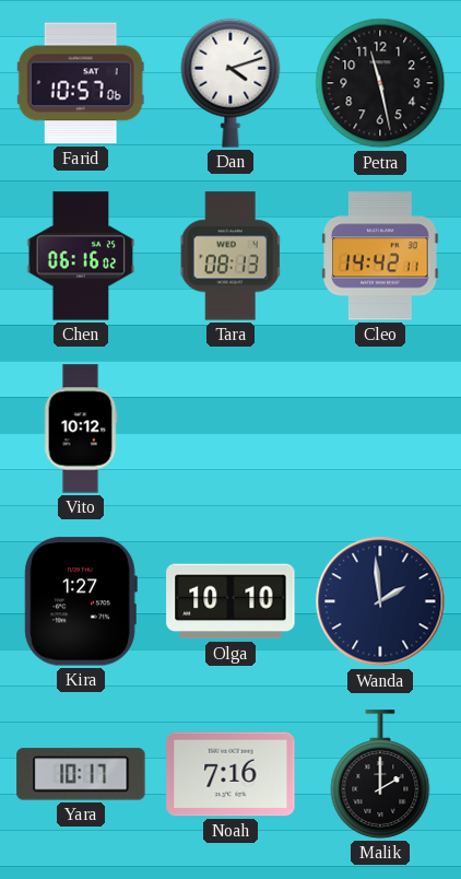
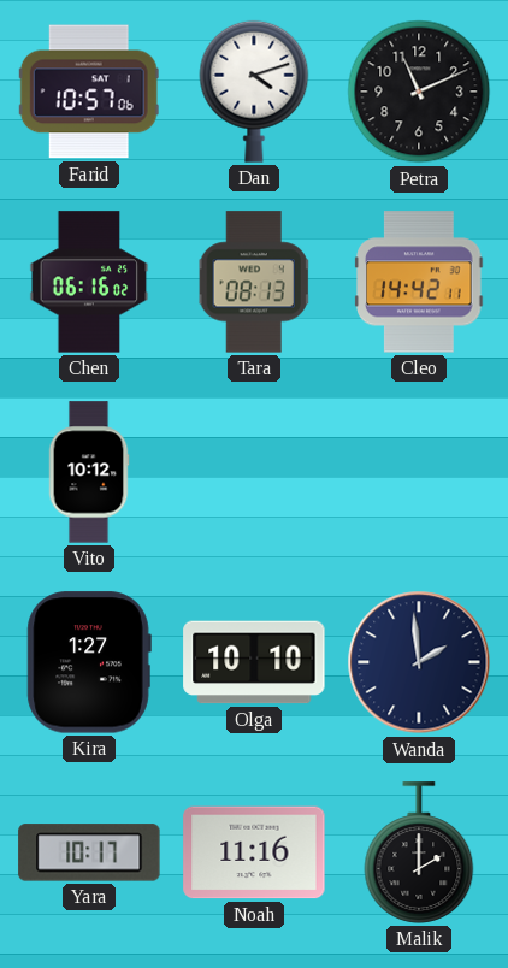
Petra: 11:28 -> 11:11 (419, 92)
Noah: 7:16 -> 11:16 (254, 852)
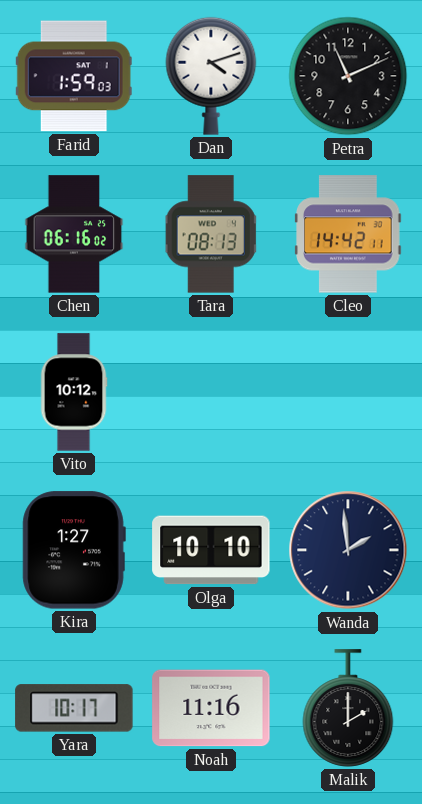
Farid: 10:57 -> 1:59 (74, 76)
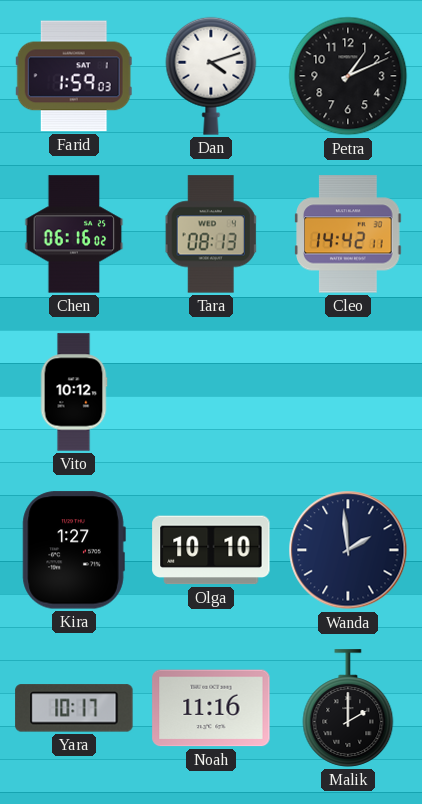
Petra: 11:11 -> 1:11 (348, 76)
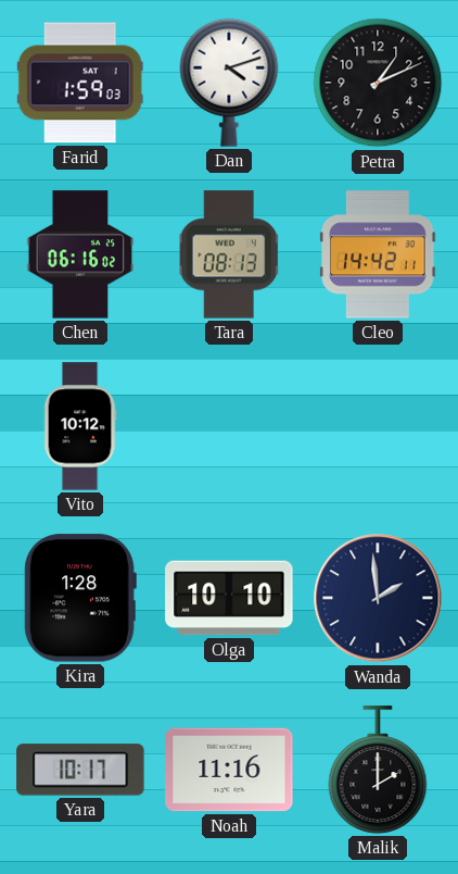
Kira: 1:27 -> 1:28 (80, 598)
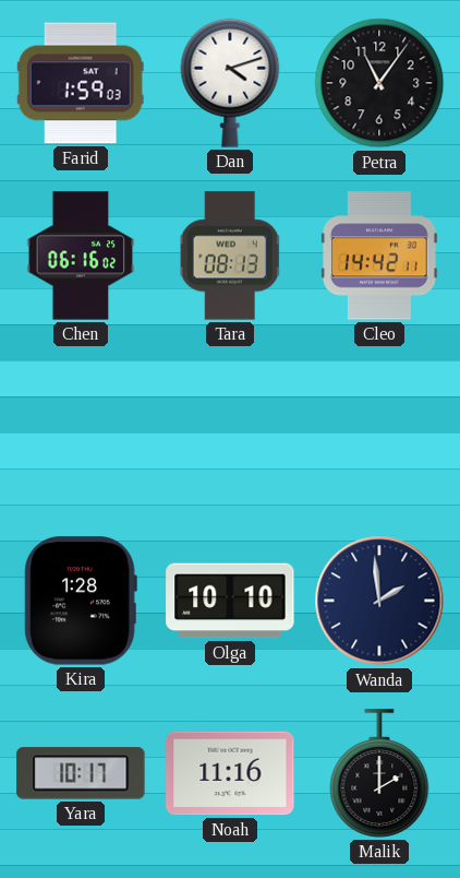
Petra: 1:11 -> 11:06 (379, 83)
Vito: 10:12 -> none (80, 426)
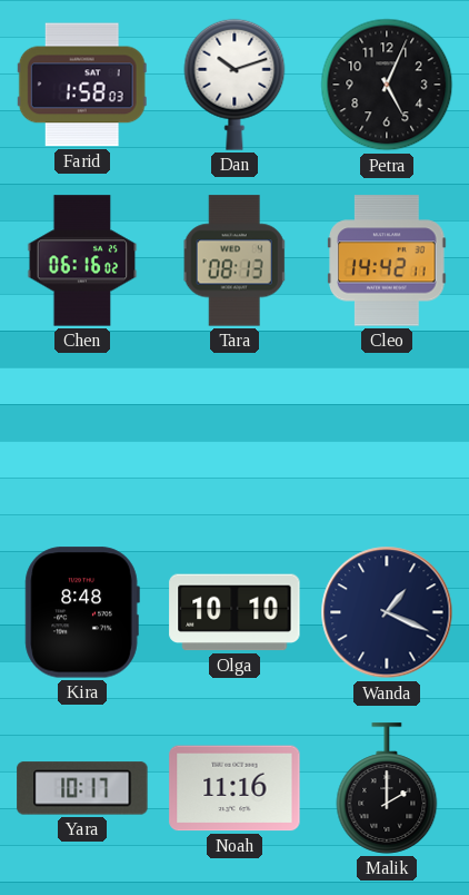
Farid: 1:59 -> 1:58 (82, 85)
Dan: 4:12 -> 10:12 (234, 85)
Petra: 11:06 -> 5:04 (387, 85)
Kira: 1:28 -> 8:48 (82, 612)
Wanda: 1:59 -> 1:19 (387, 612)
